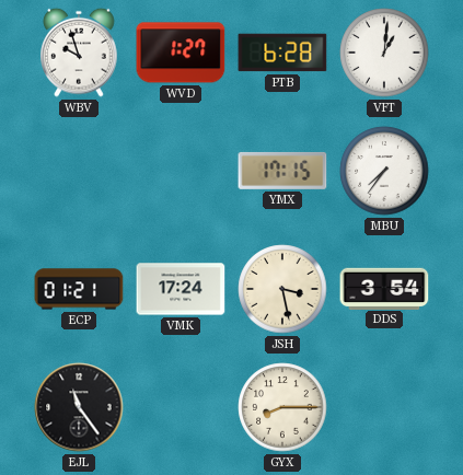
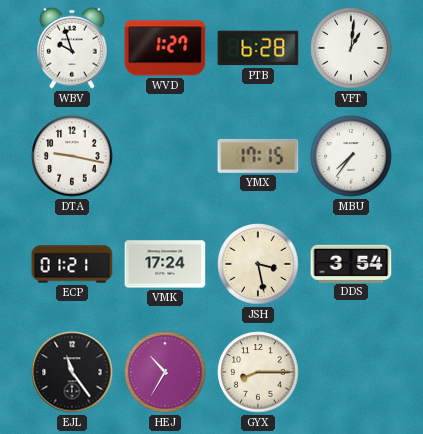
DTA: none -> 9:17 (72, 156)
HEJ: none -> 10:35 (165, 372)
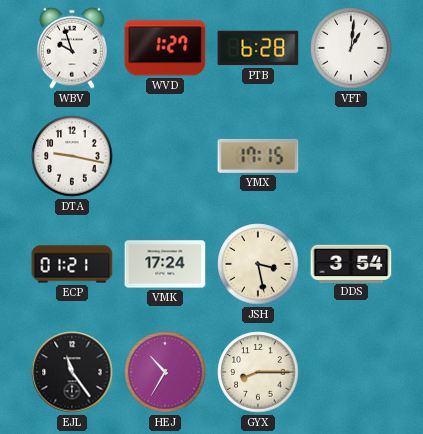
MBU: 7:36 -> none (351, 156)
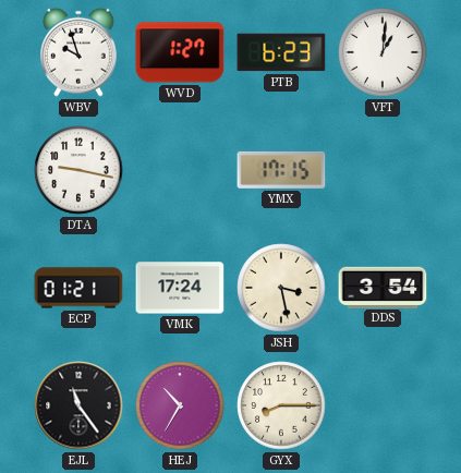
PTB: 6:28 -> 6:23 (281, 52)
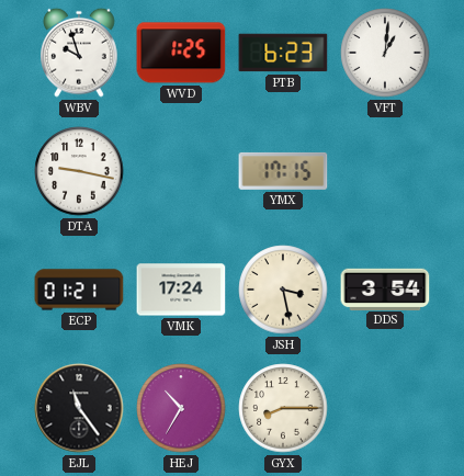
WVD: 1:27 -> 1:25 (181, 53)
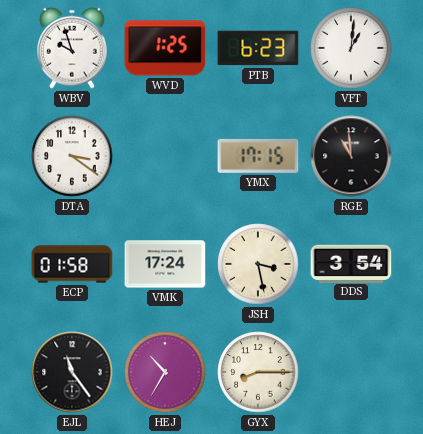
DTA: 9:17 -> 3:21 (72, 156)
RGE: none -> 10:59 (351, 156)
ECP: 01:21 -> 01:58 (72, 264)
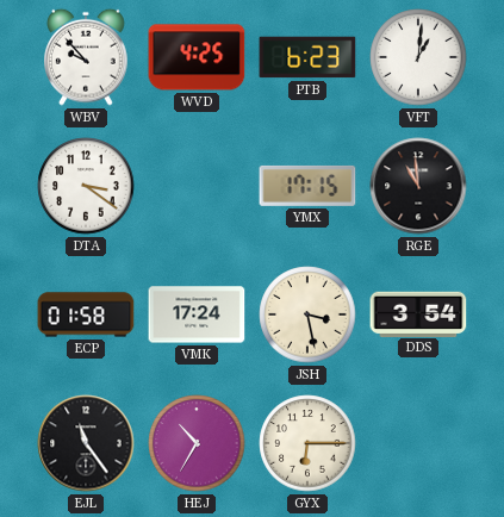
WBV: 9:57 -> 9:53 (86, 57)
WVD: 1:25 -> 4:25 (197, 57)
GYX: 8:15 -> 6:15 (307, 443)
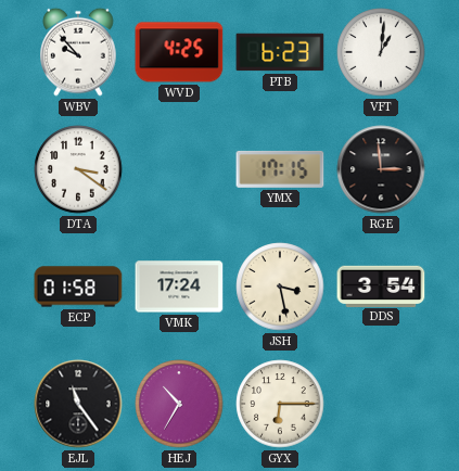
RGE: 10:59 -> 2:59 (381, 169)
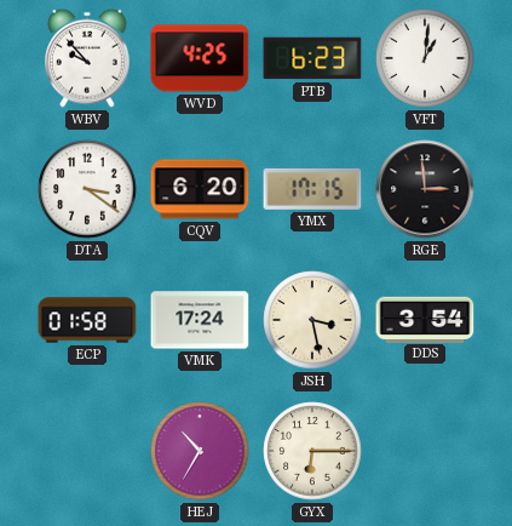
CQV: none -> 6:20 (200, 189)
EJL: 11:24 -> none (78, 404)
